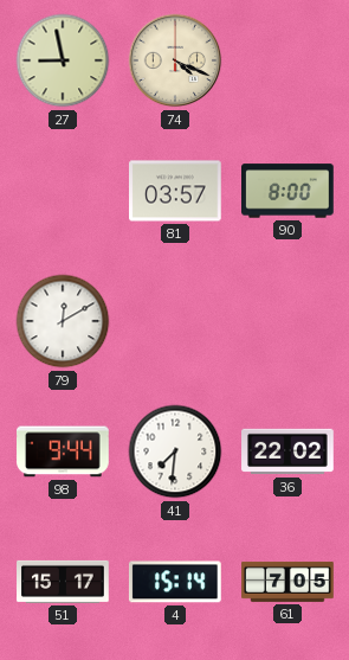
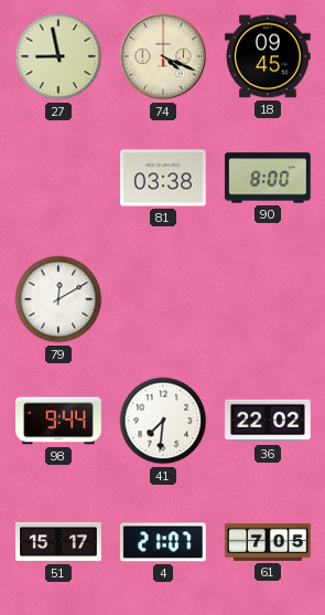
18: none -> 09:45 (269, 56)
81: 03:57 -> 03:38 (164, 178)
4: 15:14 -> 21:07 (163, 542)
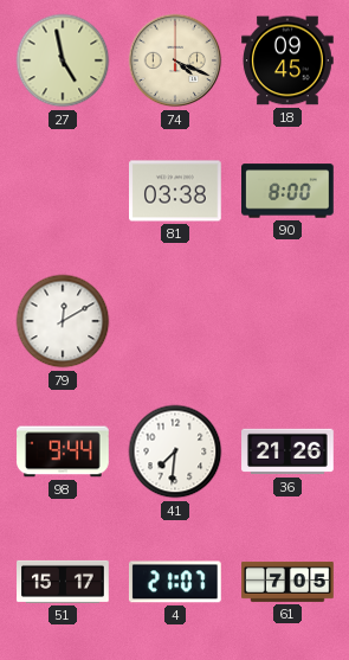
27: 8:58 -> 4:58 (63, 60)
36: 22:02 -> 21:26 (287, 451)
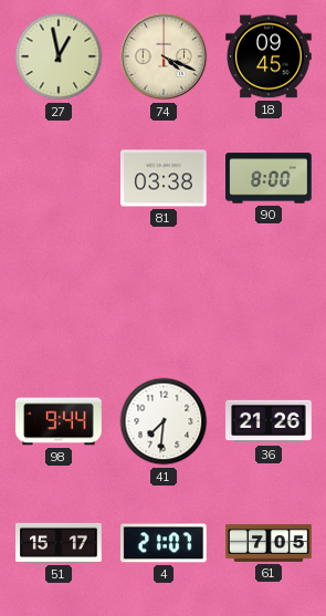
27: 4:58 -> 12:58 (59, 56)
79: 12:10 -> none (63, 321)
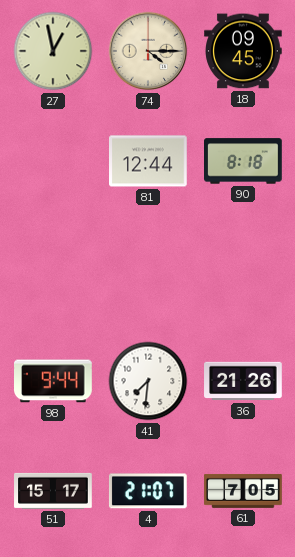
74: 4:19 -> 4:15 (148, 51)
81: 03:38 -> 12:44 (149, 161)
90: 8:00 -> 8:18 (244, 161)
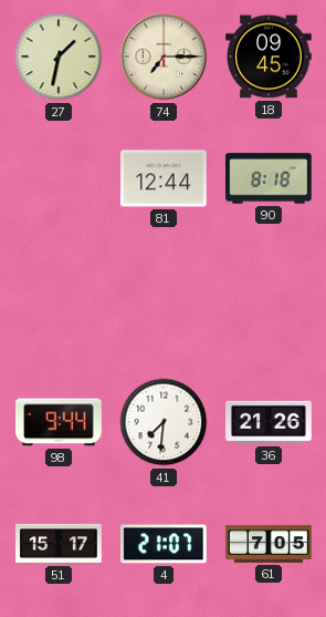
27: 12:58 -> 1:32 (59, 56)
74: 4:15 -> 7:15 (164, 56)
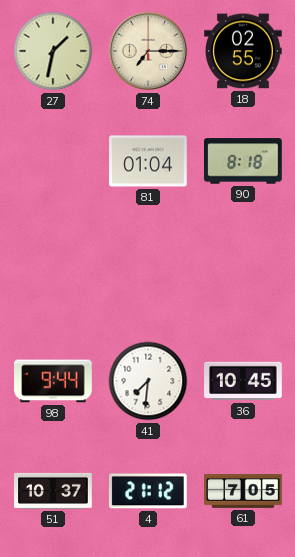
18: 09:45 -> 02:55 (244, 51)
81: 12:44 -> 01:04 (149, 161)
36: 21:26 -> 10:45 (243, 381)
51: 15:17 -> 10:37 (53, 491)
4: 21:07 -> 21:12 (148, 491)
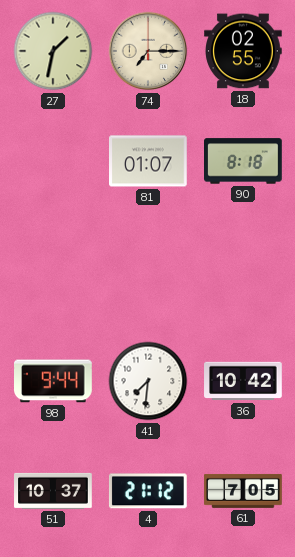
81: 01:04 -> 01:07 (149, 161)
36: 10:45 -> 10:42 (243, 381)
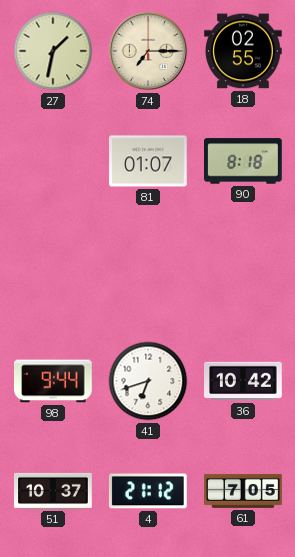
41: 7:31 -> 6:42 (148, 381)
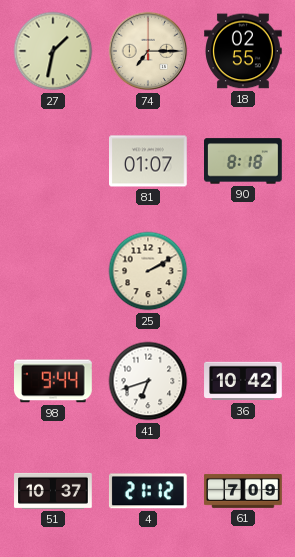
25: none -> 2:10 (148, 271)
61: 7:05 -> 7:09 (243, 491)
